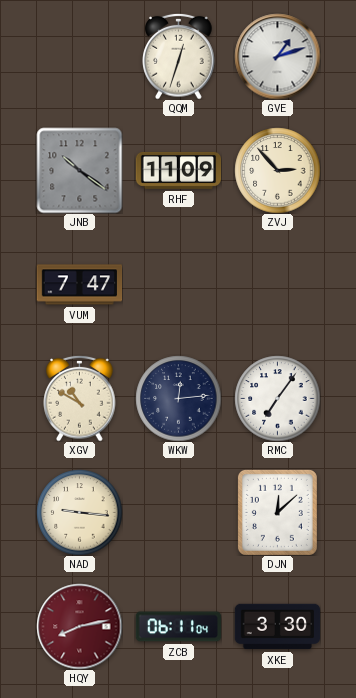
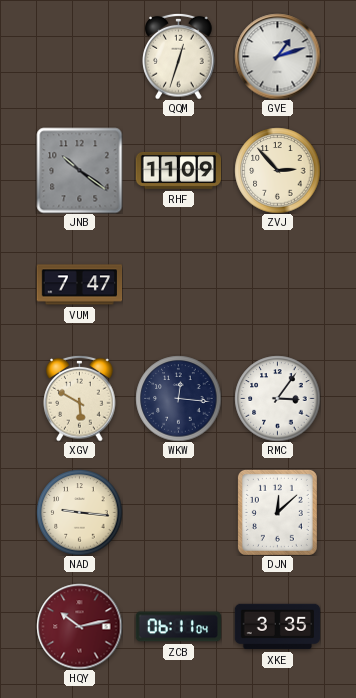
XGV: 10:50 -> 5:50 (80, 398)
WKW: 12:14 -> 12:16 (178, 398)
RMC: 7:06 -> 3:06 (277, 398)
HQY: 8:13 -> 10:13 (79, 626)
XKE: 3:30 -> 3:35 (277, 627)
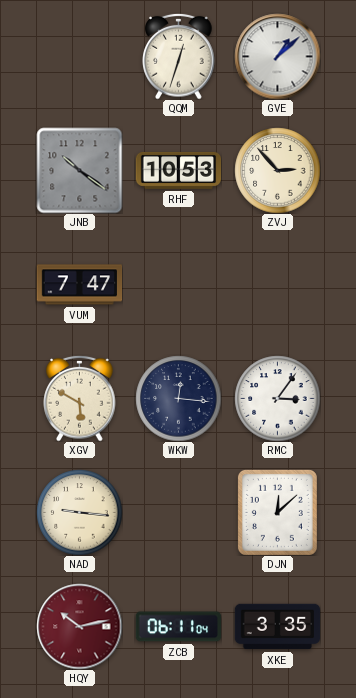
GVE: 1:12 -> 1:08 (277, 56)
RHF: 11:09 -> 10:53 (178, 170)
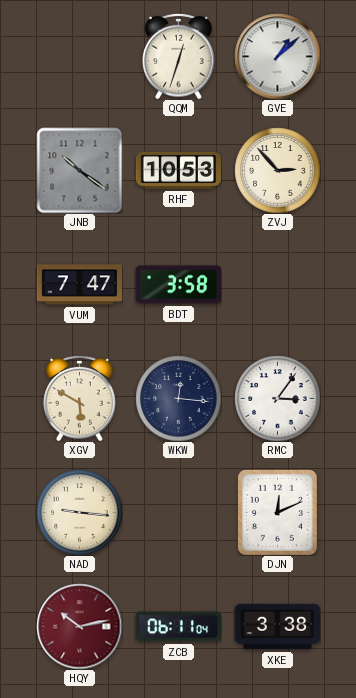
BDT: none -> 3:58 (178, 285)
DJN: 12:08 -> 12:11 (277, 512)
XKE: 3:35 -> 3:38 (277, 627)
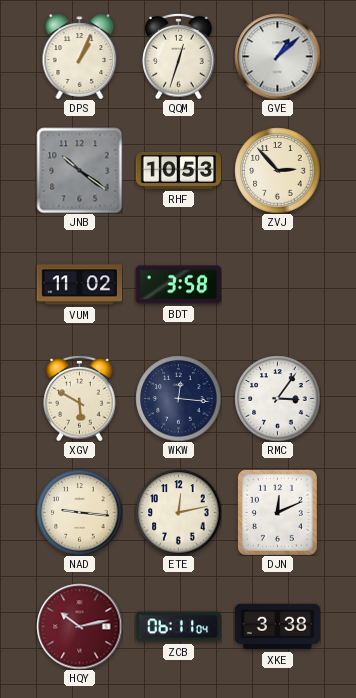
DPS: none -> 1:04 (80, 56)
VUM: 7:47 -> 11:02 (79, 285)
ETE: none -> 12:13 (178, 512)
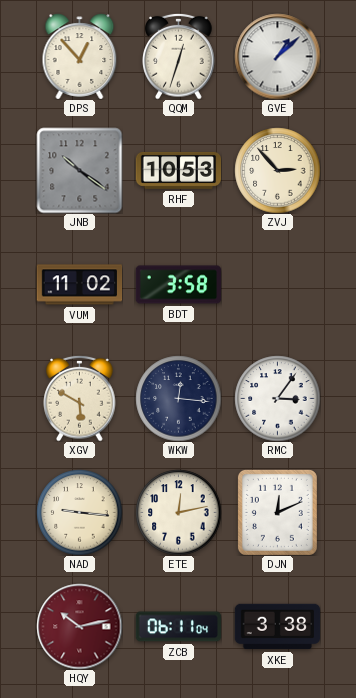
DPS: 1:04 -> 12:53 (80, 56)
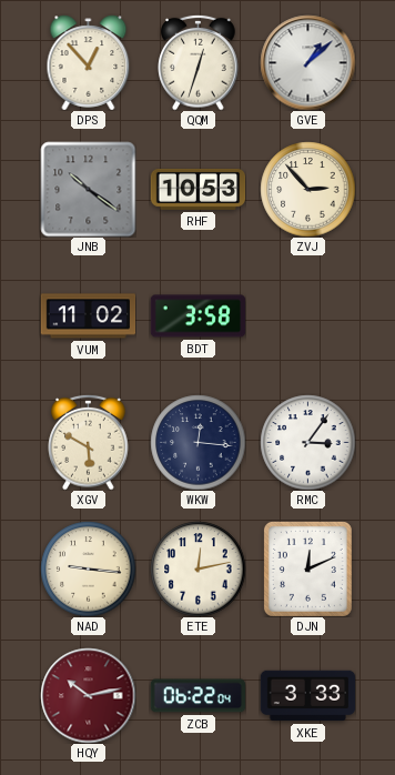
ZCB: 06:11 -> 06:22 (197, 696)
XKE: 3:38 -> 3:33 (307, 696)
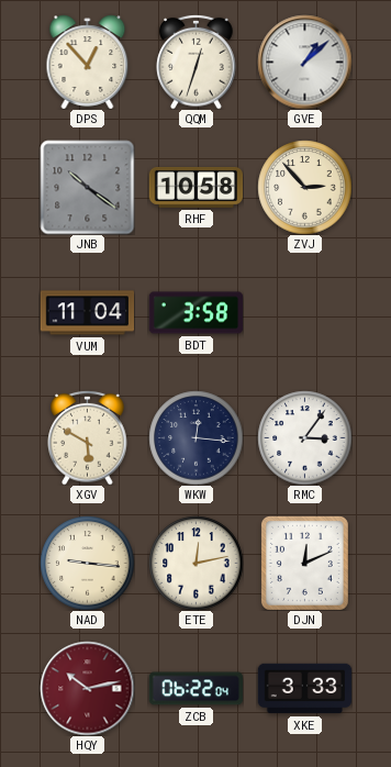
RHF: 10:53 -> 10:58 (195, 187)
VUM: 11:02 -> 11:04 (87, 313)
